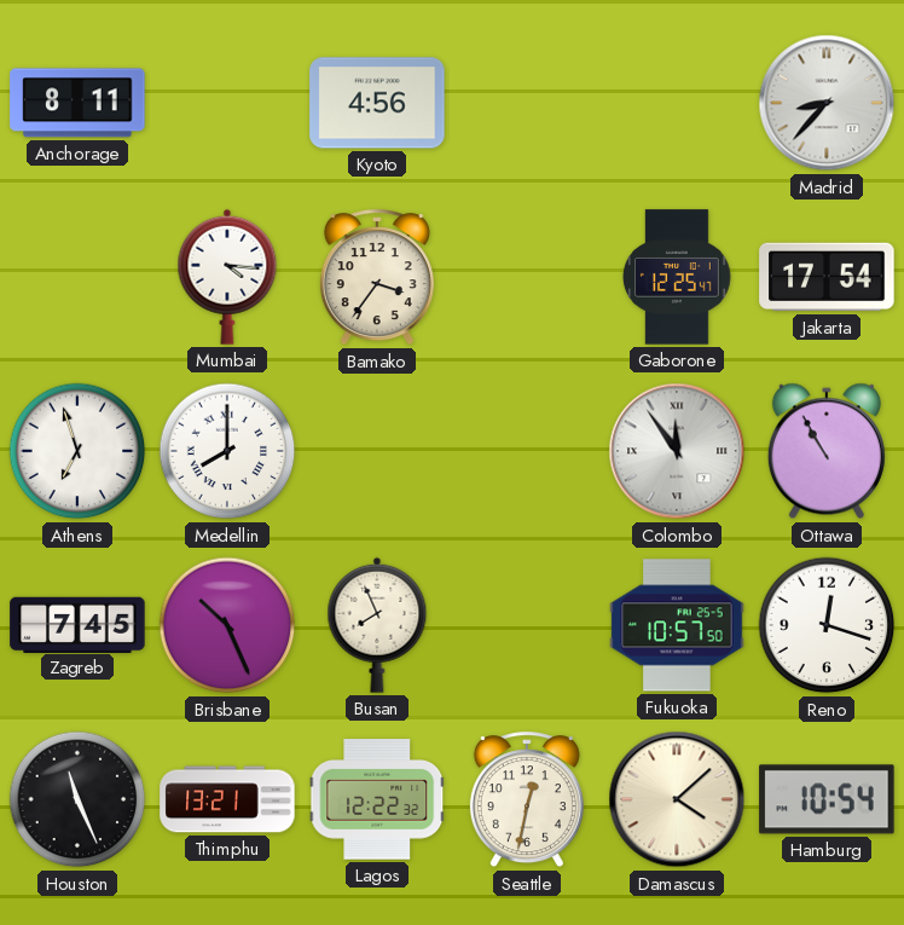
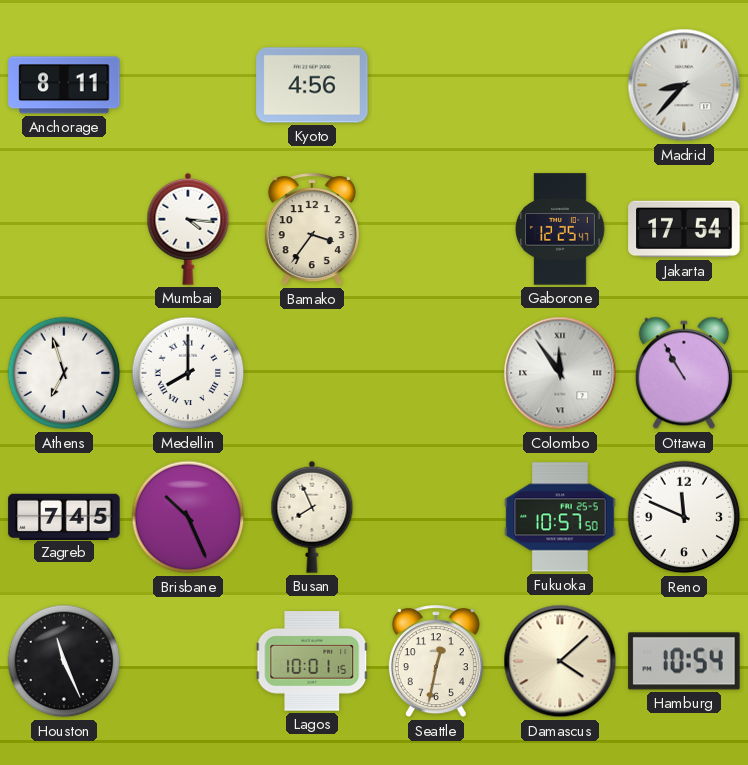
Reno: 12:18 -> 11:49 (684, 517)
Thimphu: 13:21 -> none (227, 799)
Lagos: 12:22 -> 10:01 (312, 661)
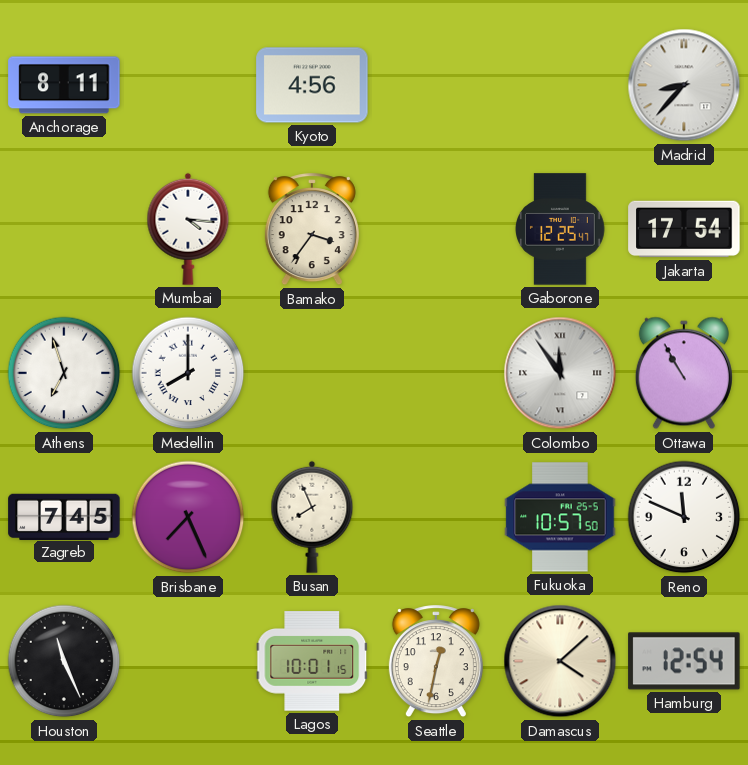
Brisbane: 10:26 -> 7:26 (188, 517)
Hamburg: 10:54 -> 12:54 (684, 661)
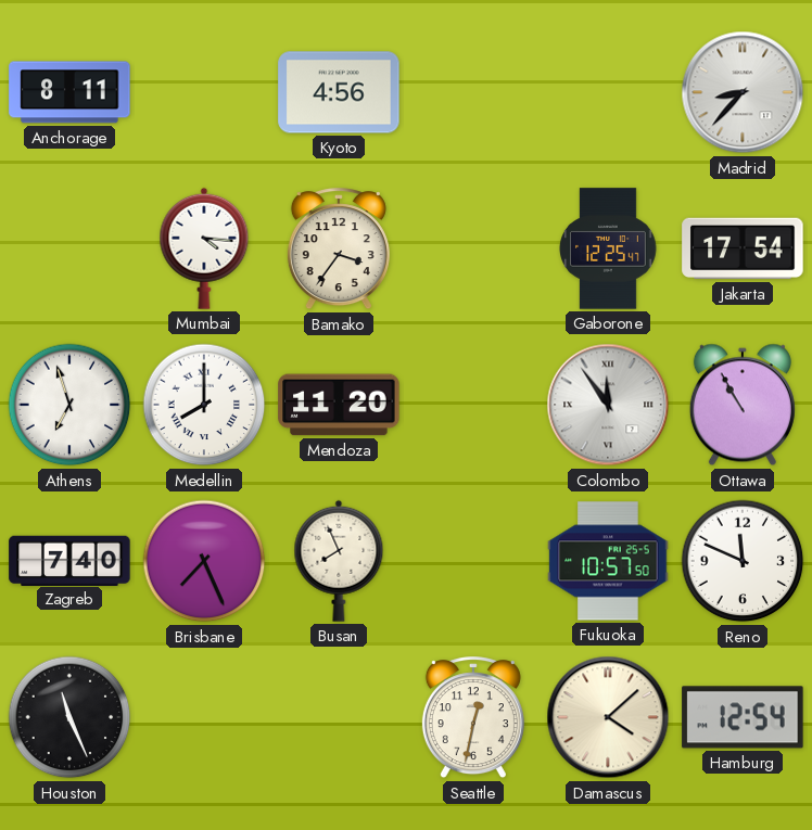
Mendoza: none -> 11:20 (339, 405)
Zagreb: 7:45 -> 7:40 (69, 560)
Lagos: 10:01 -> none (312, 661)
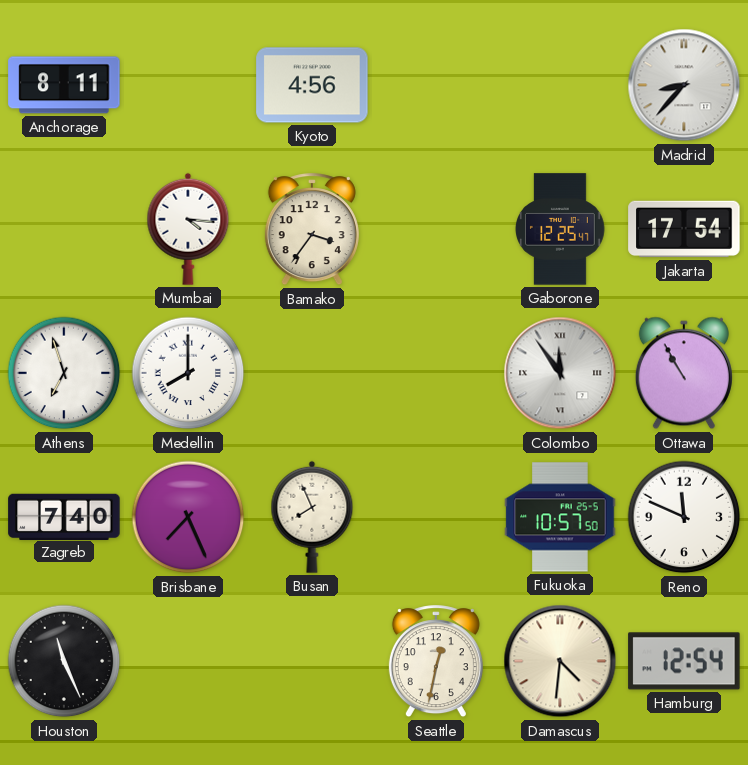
Mendoza: 11:20 -> none (339, 405)
Damascus: 4:08 -> 4:31 (560, 661)
